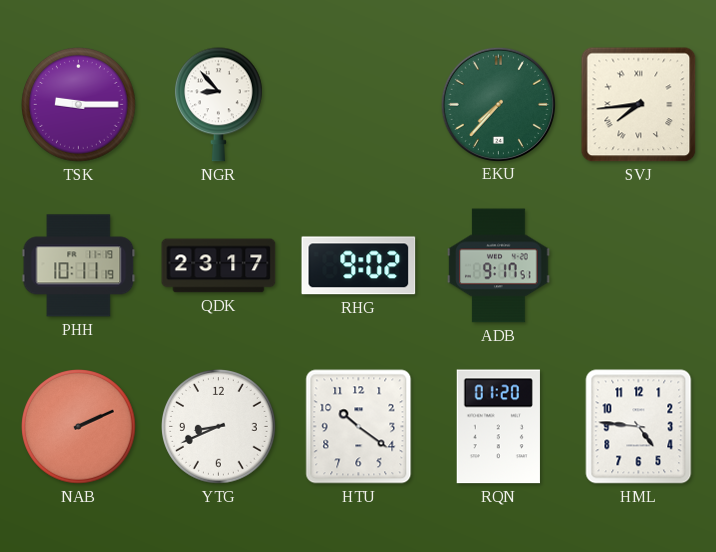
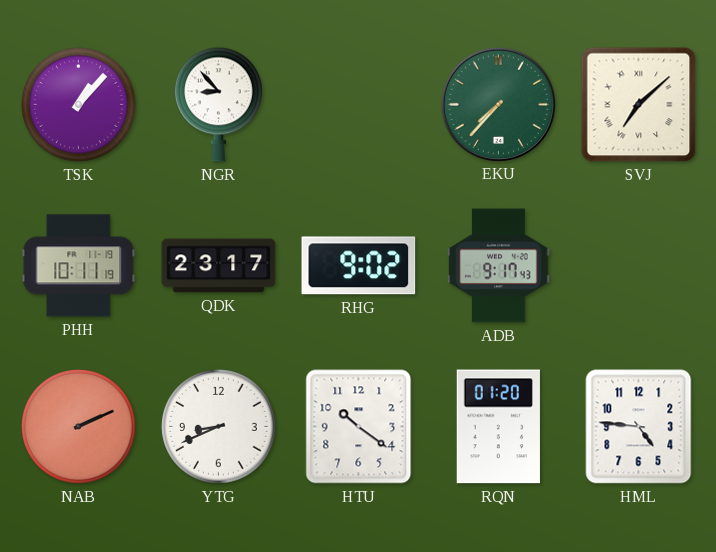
TSK: 9:15 -> 1:07 (79, 105)
SVJ: 7:44 -> 7:08 (639, 105)
ADB: 9:17:51 -> 9:17:43 (499, 266)
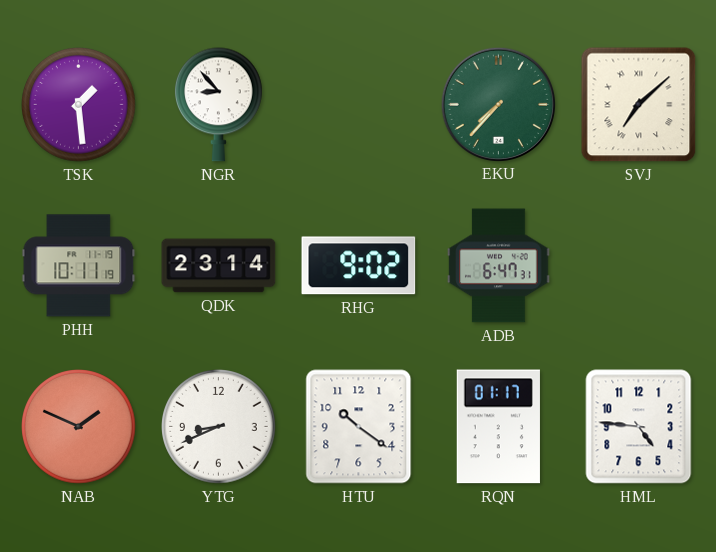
TSK: 1:07 -> 1:29 (79, 105)
QDK: 23:17 -> 23:14 (219, 266)
ADB: 9:17 -> 6:47 (499, 266)
NAB: 2:11 -> 1:49 (79, 427)
RQN: 01:20 -> 01:17 (498, 427)
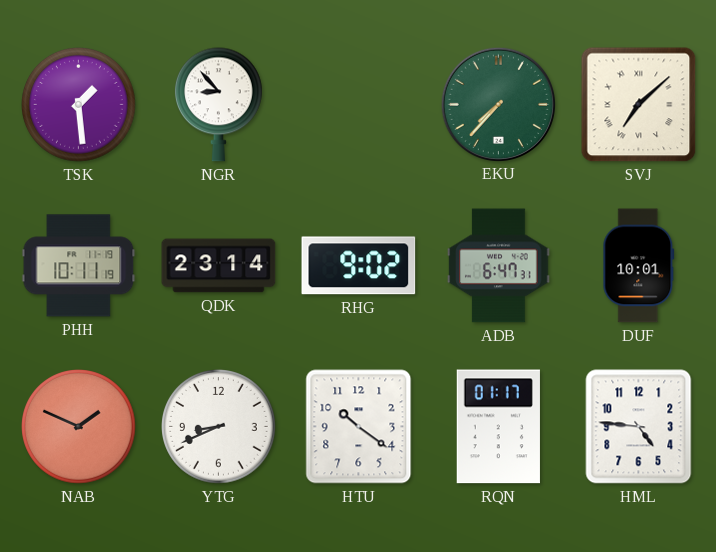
DUF: none -> 10:01 (639, 266)
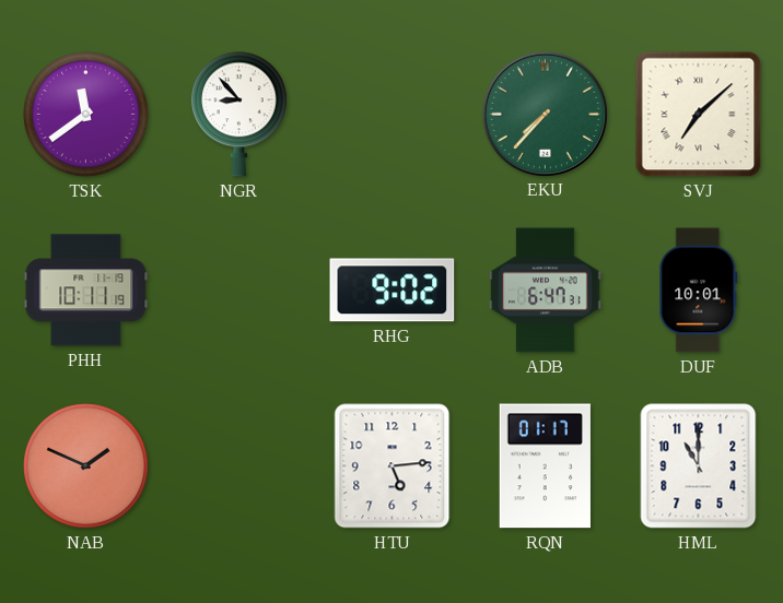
TSK: 1:29 -> 11:39 (86, 115)
QDK: 23:14 -> none (219, 266)
YTG: 8:41 -> none (219, 427)
HTU: 10:21 -> 5:14 (393, 466)
HML: 4:46 -> 11:00 (699, 466)
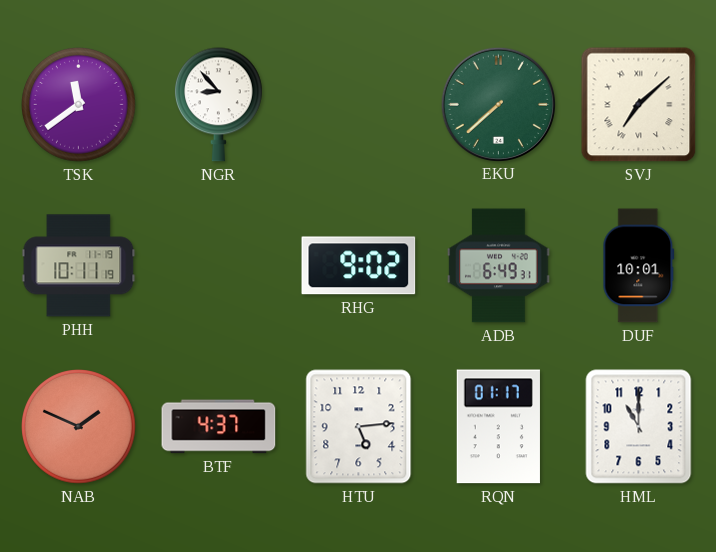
EKU: 7:37 -> 7:38 (498, 104)
ADB: 6:47 -> 6:49 (499, 266)
BTF: none -> 4:37 (219, 427)
